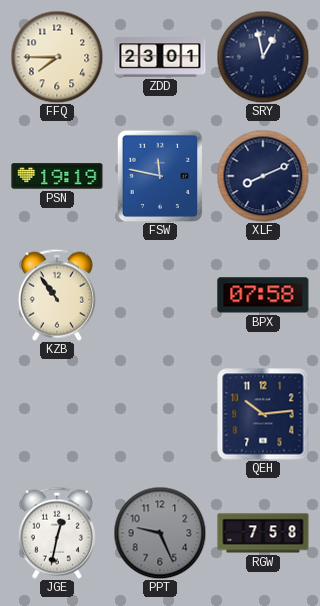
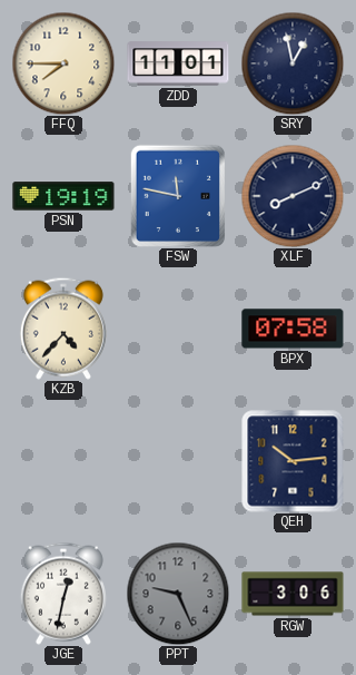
ZDD: 23:01 -> 11:01 (178, 63)
KZB: 10:54 -> 4:37 (63, 329)
RGW: 7:58 -> 3:06 (293, 594)
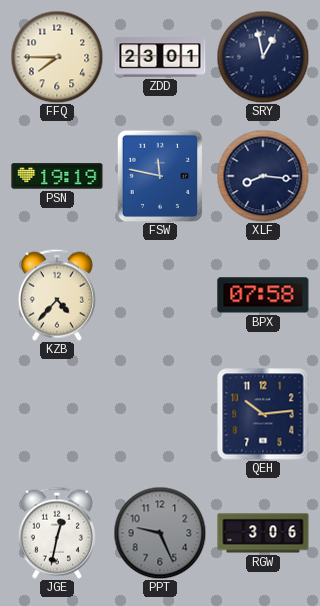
ZDD: 11:01 -> 23:01 (160, 57)
XLF: 8:11 -> 8:16 (263, 176)
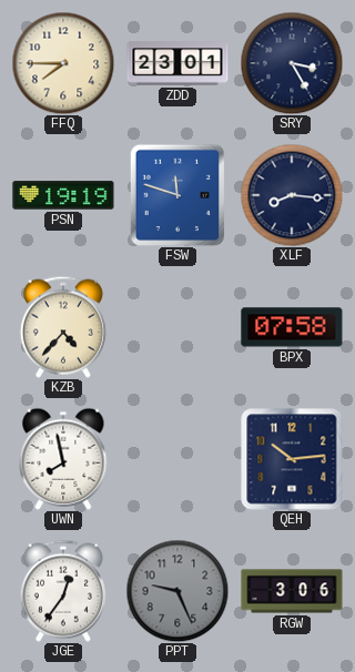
SRY: 12:58 -> 3:25 (292, 63)
FSW: 11:47 -> 11:48 (177, 195)
UWN: none -> 7:58 (63, 459)
JGE: 12:32 -> 12:36 (63, 591)
